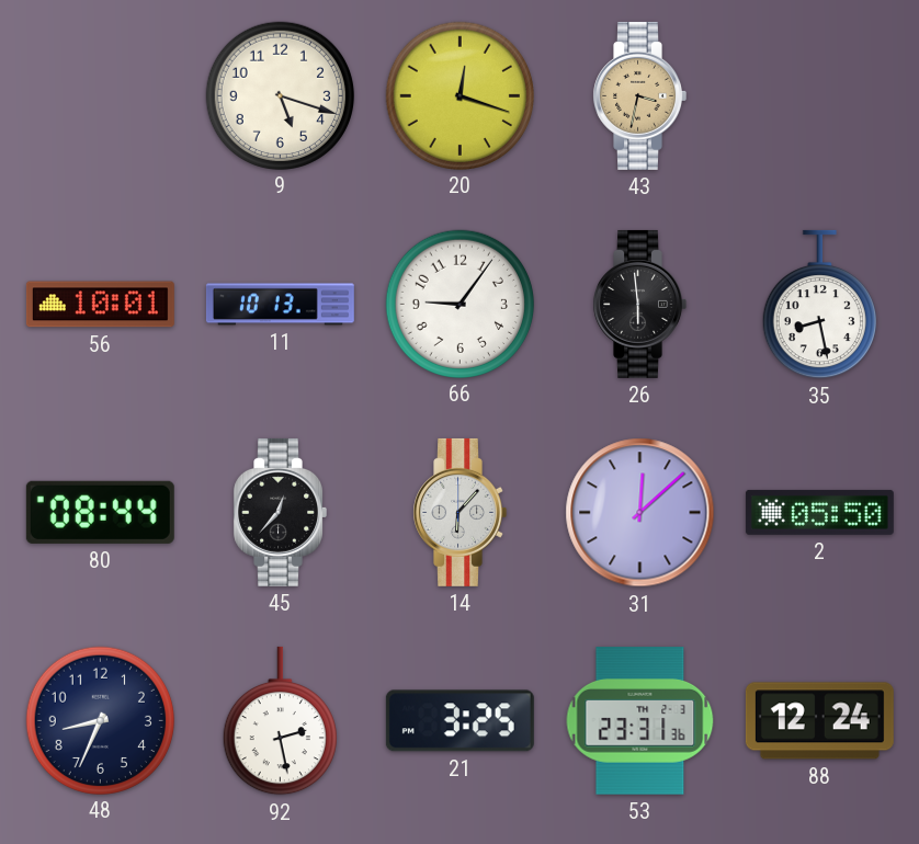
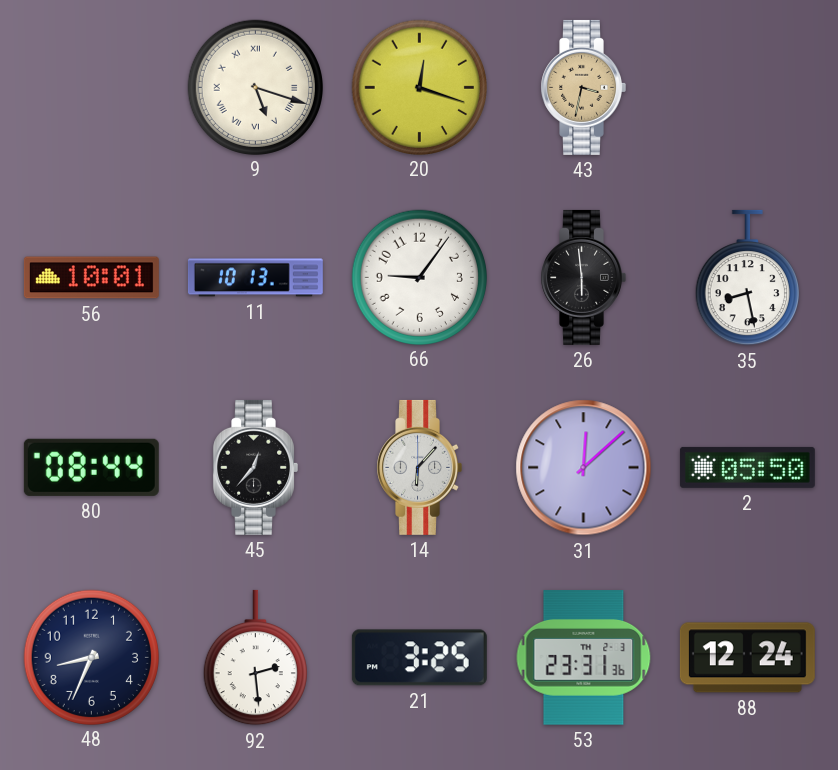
9 numerals: Arabic -> Roman (255, 87)
92: 2:28 -> 2:29 (255, 658)
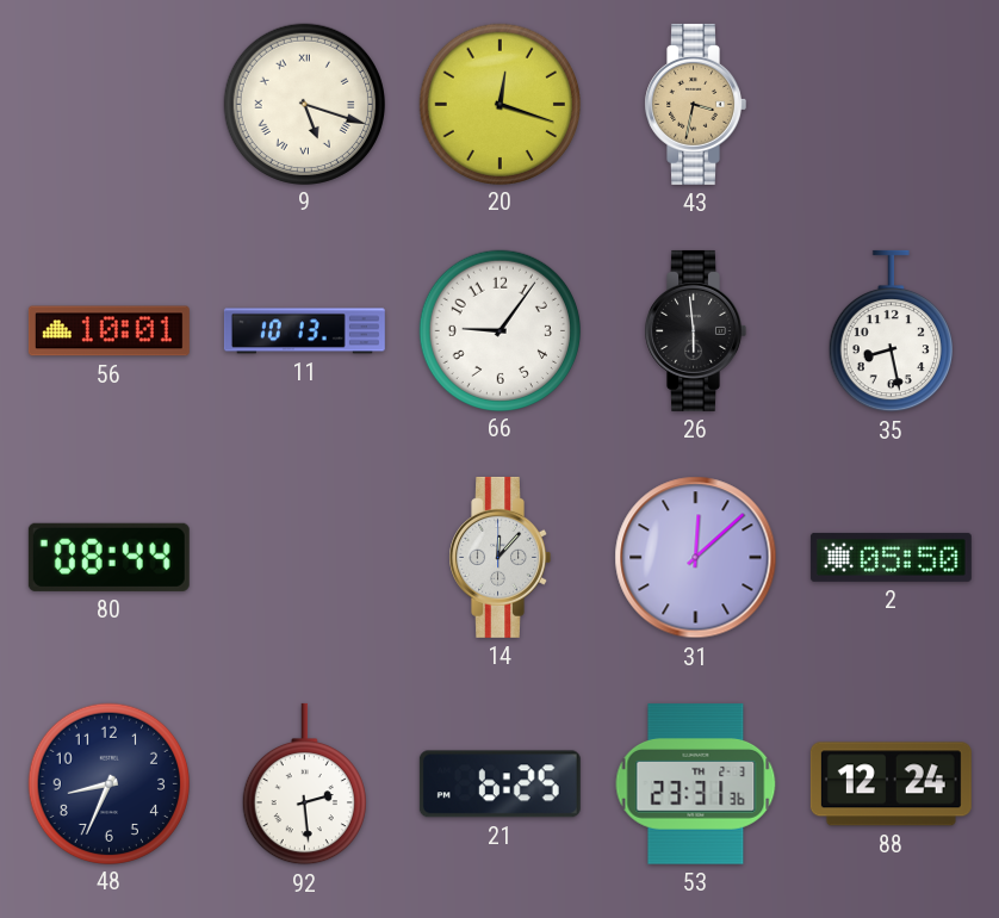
45: 12:37 -> none (255, 467)
14: 6:07 -> 12:07 (499, 557)
21: 3:25 -> 6:25 (499, 784)
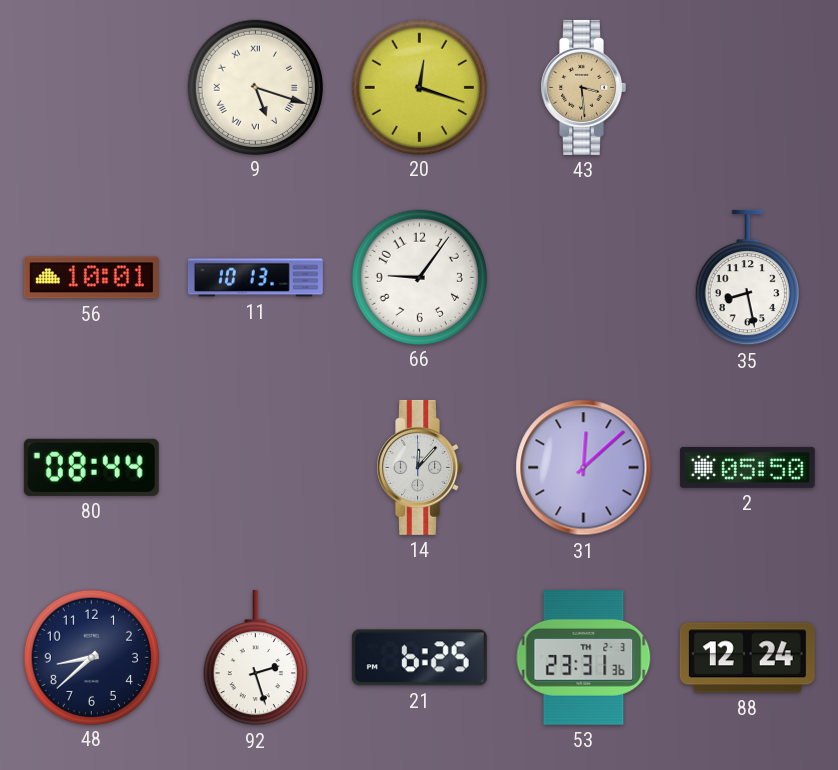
43: 3:32 -> 3:29 (583, 87)
26: 5:59 -> none (695, 330)
48: 8:34 -> 8:38 (91, 657)
92: 2:29 -> 2:27 (255, 658)
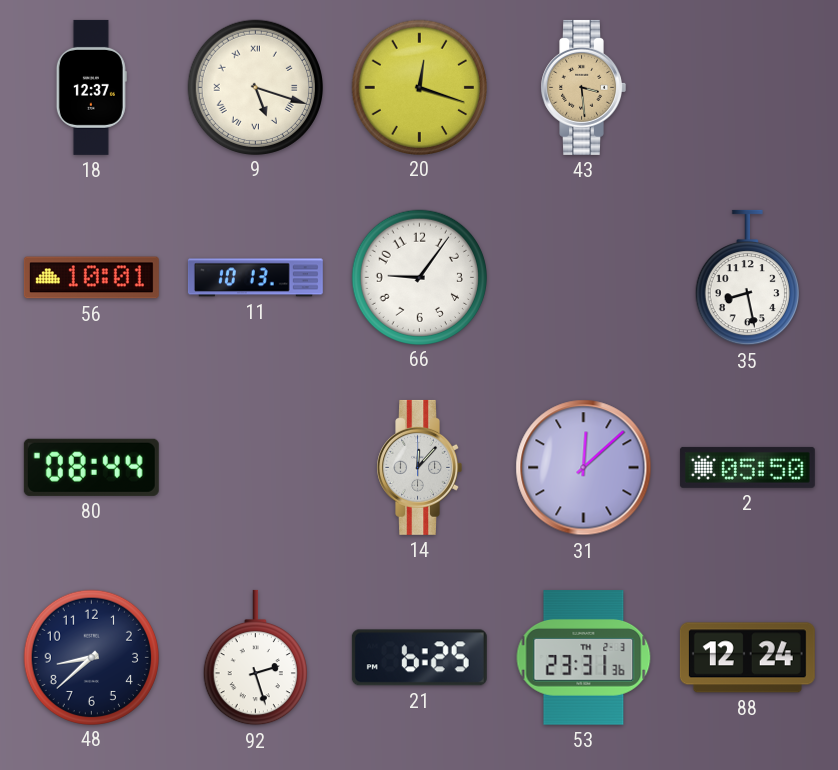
18: none -> 12:37 (91, 87)
